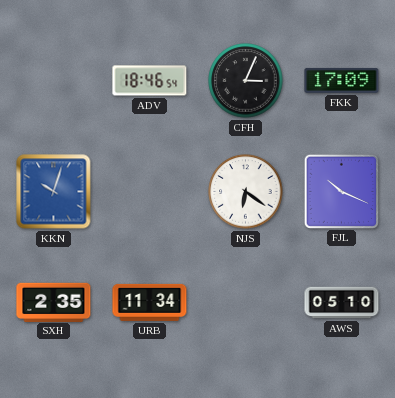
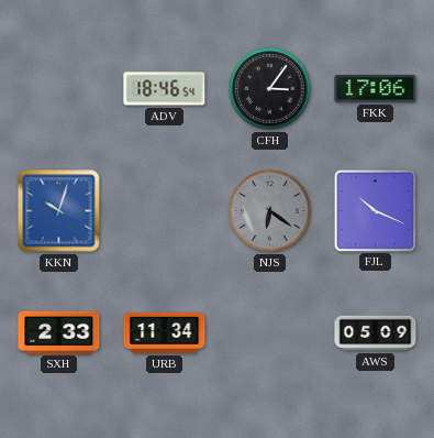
CFH: 3:04 -> 3:06 (270, 89)
FKK: 17:09 -> 17:06 (376, 88)
NJS dial: white -> grey (270, 211)
SXH: 2:35 -> 2:33 (59, 332)
AWS: 05:10 -> 05:09 (376, 333)
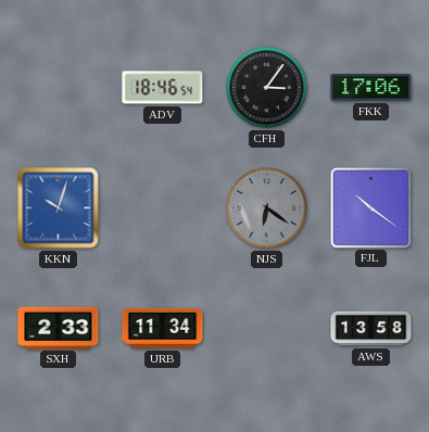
FJL: 10:19 -> 10:21 (370, 207)
AWS: 05:09 -> 13:58 (371, 329)
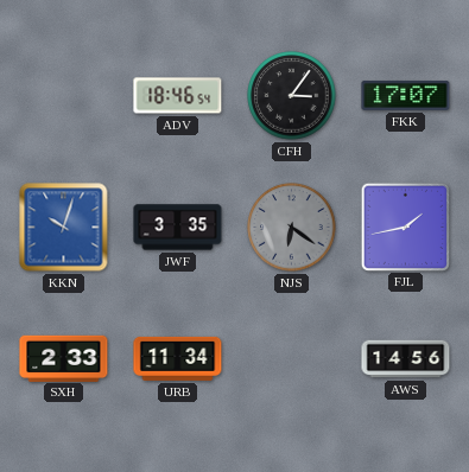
FKK: 17:06 -> 17:07 (406, 95)
JWF: none -> 3:35 (178, 228)
FJL: 10:21 -> 1:43 (405, 227)
AWS: 13:58 -> 14:56 (406, 359)
